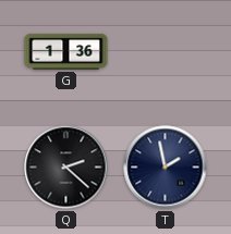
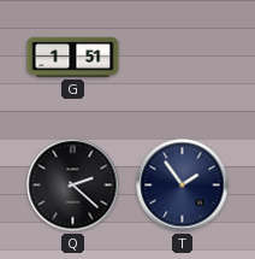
G: 1:36 -> 1:51 (73, 57)
T: 1:58 -> 1:54 (183, 186)
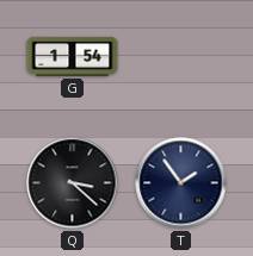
G: 1:51 -> 1:54 (73, 56)
Q: 2:22 -> 3:22 (73, 183)
